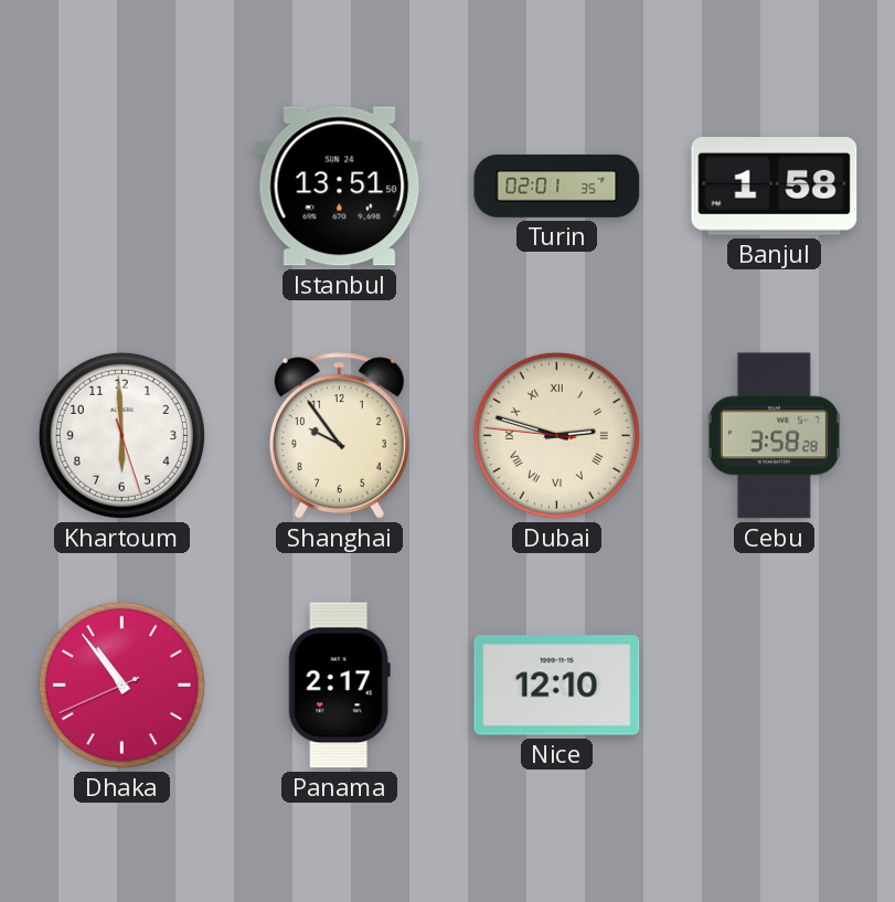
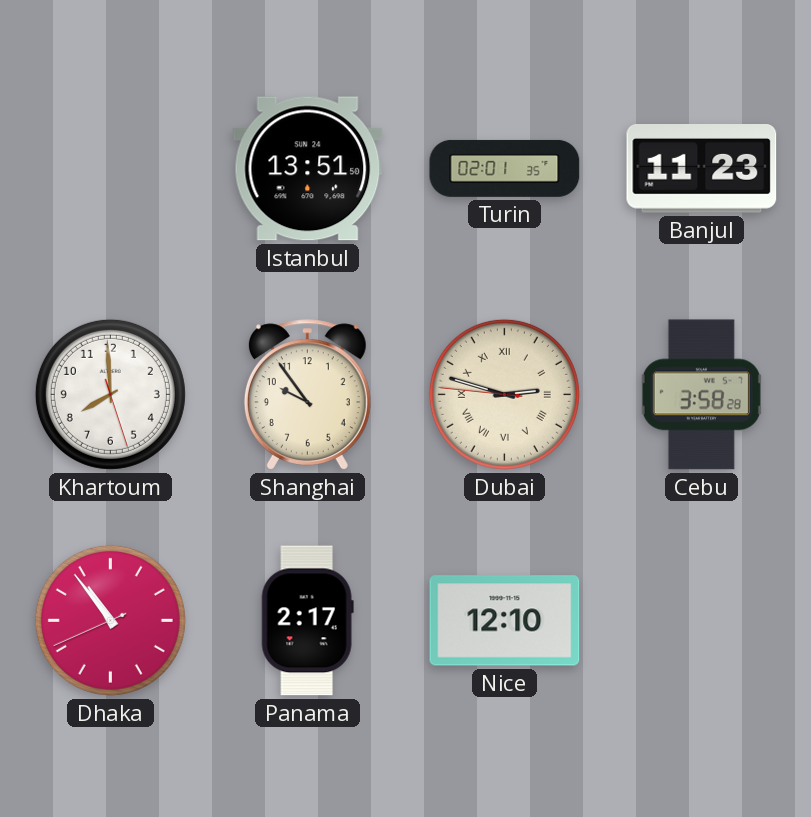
Banjul: 1:58 -> 11:23 (702, 169)
Khartoum: 5:59 -> 7:59 (110, 394)
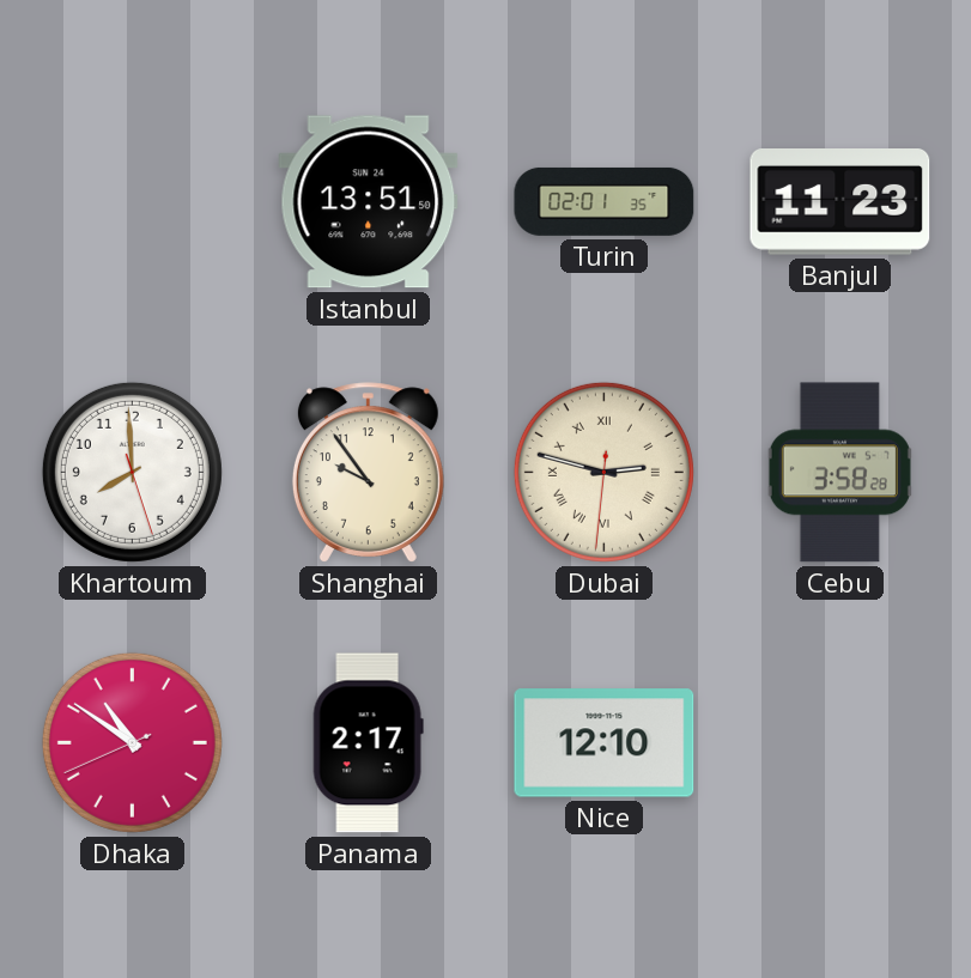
Dubai: 2:47:46 -> 2:47:31 (603, 472)
Dhaka: 10:53 -> 10:50 (132, 742)
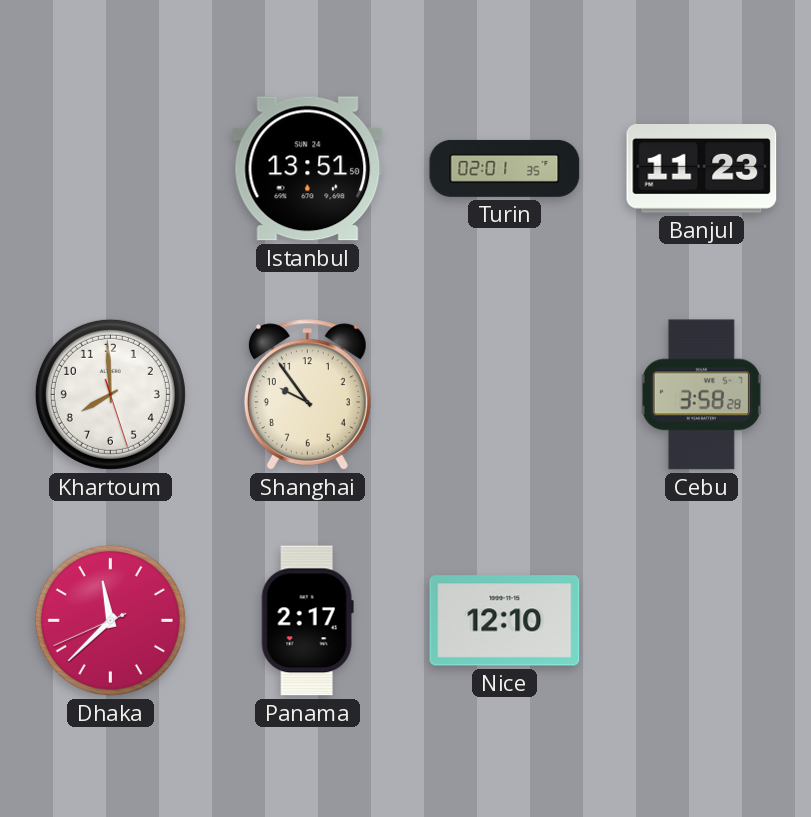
Dubai: 2:47 -> none (603, 472)
Dhaka: 10:50 -> 11:37 (110, 620)
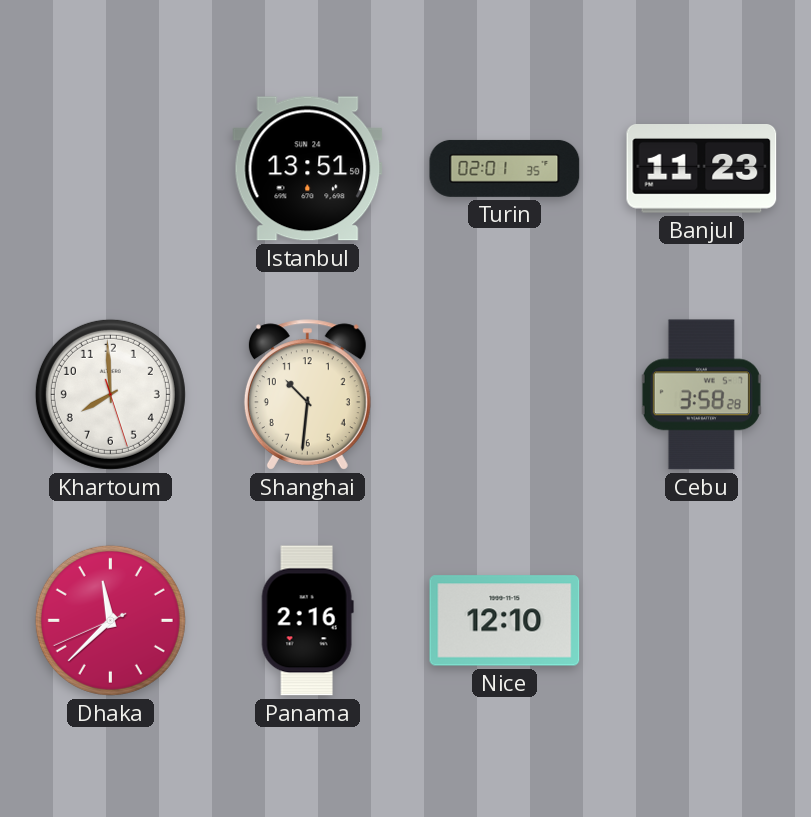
Shanghai: 9:54 -> 10:31 (307, 395)
Panama: 2:17 -> 2:16 (307, 621)
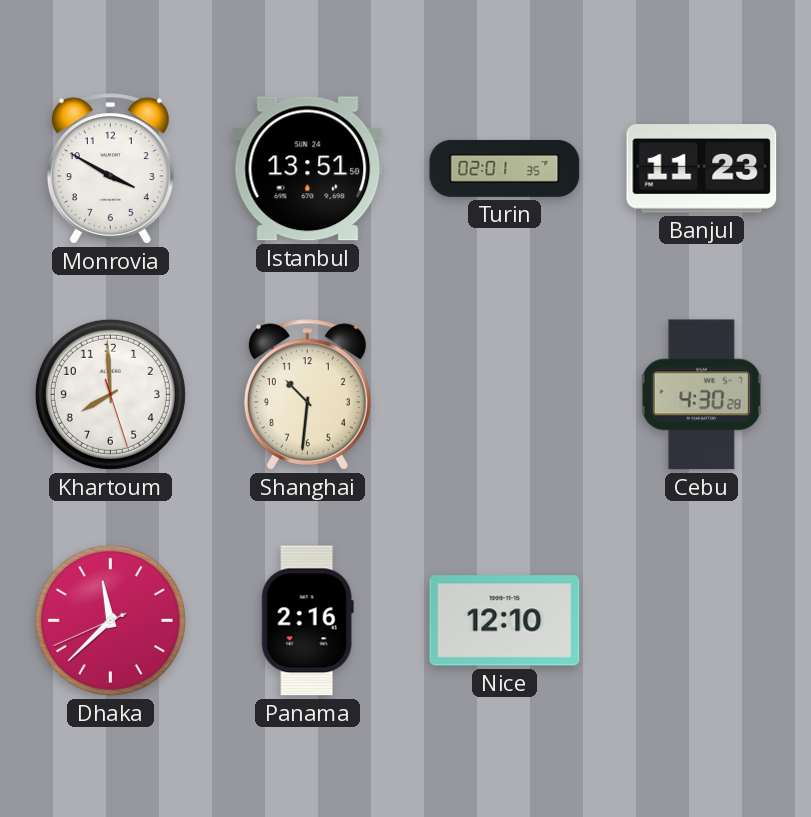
Monrovia: none -> 3:50 (110, 169)
Cebu: 3:58 -> 4:30 (701, 395)
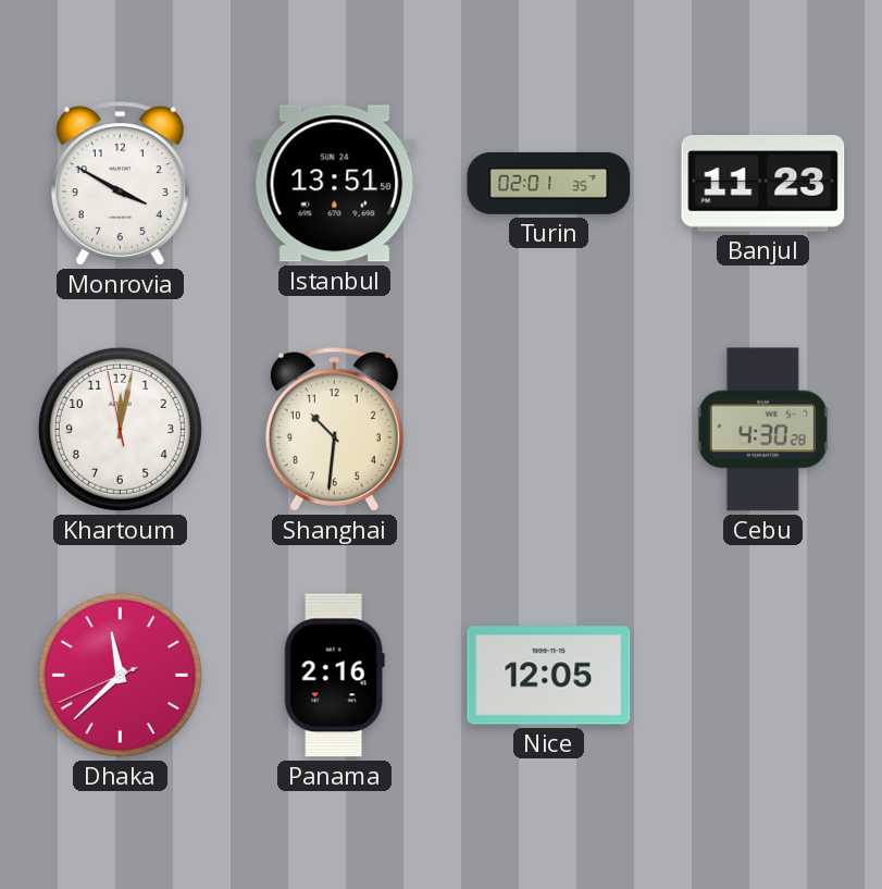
Khartoum: 7:59 -> 12:01 (120, 429)
Nice: 12:10 -> 12:05 (549, 676)
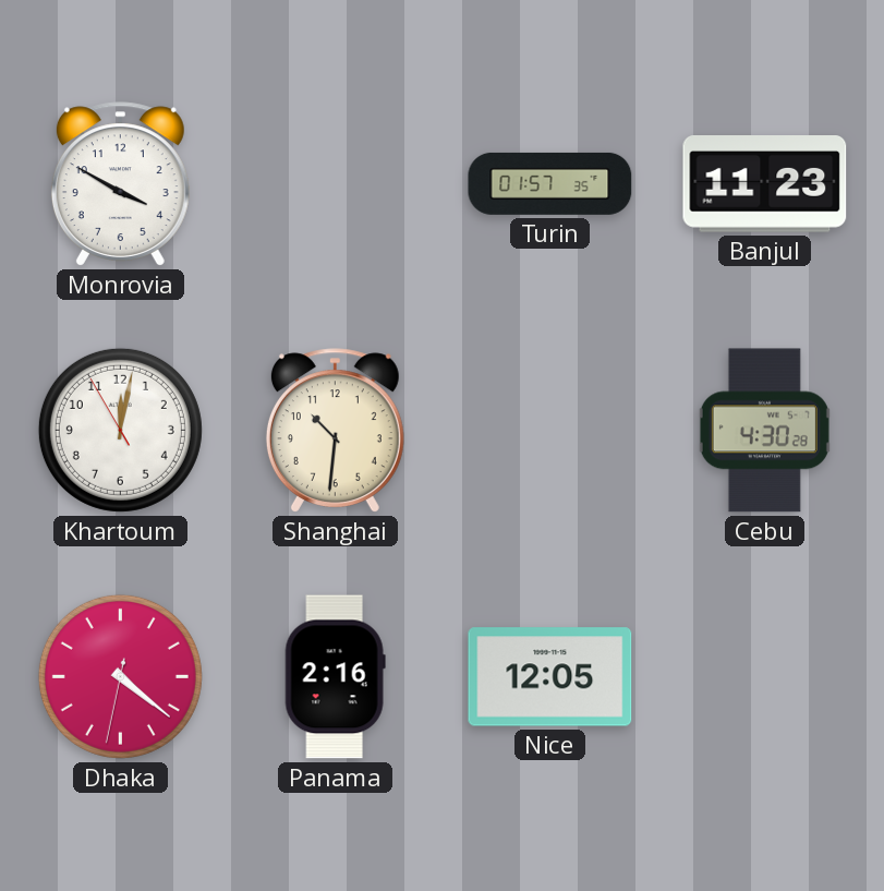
Istanbul: 13:51 -> none (335, 184)
Turin: 02:01 -> 01:57 (550, 183)
Khartoum: 12:01:58 -> 12:01:55 (120, 430)
Dhaka: 11:37 -> 4:21 (120, 676)
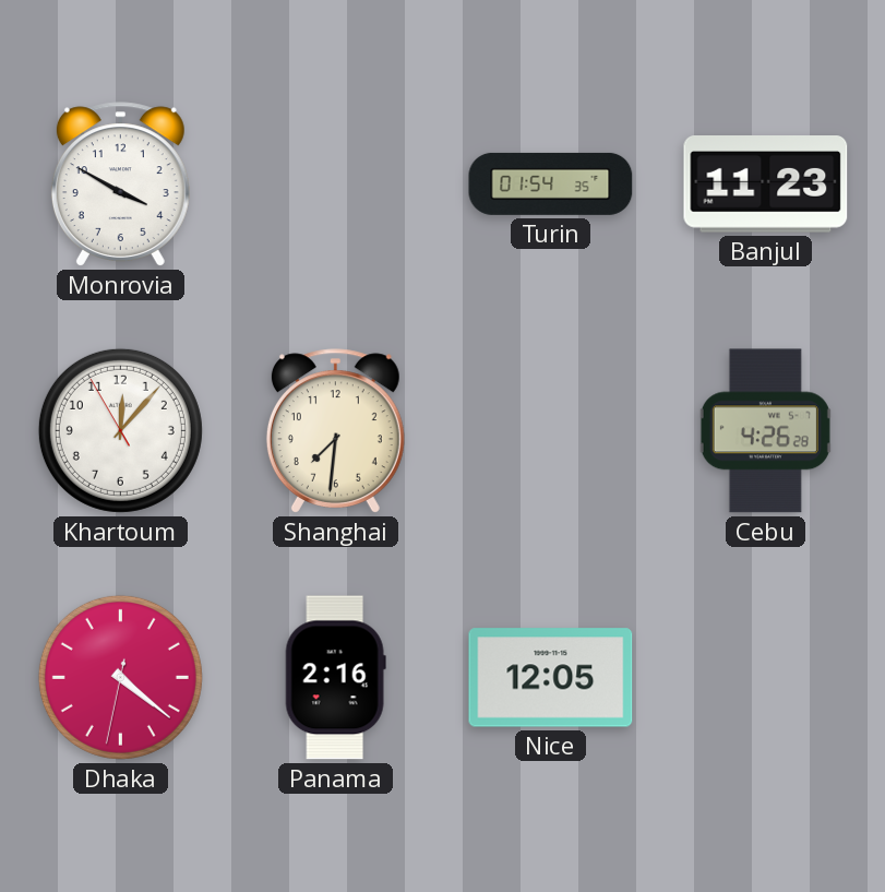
Turin: 01:57 -> 01:54 (551, 183)
Khartoum: 12:01 -> 12:06 (120, 430)
Shanghai: 10:31 -> 7:31 (335, 431)
Cebu: 4:30 -> 4:26 (765, 431)
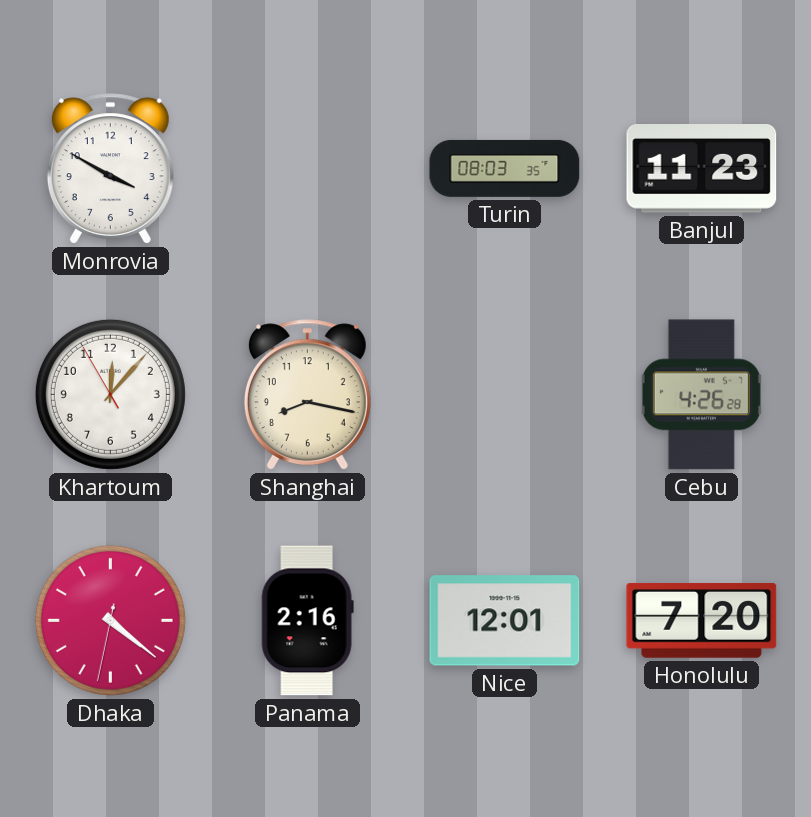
Turin: 01:54 -> 08:03 (505, 168)
Shanghai: 7:31 -> 8:17 (307, 395)
Nice: 12:05 -> 12:01 (505, 621)
Honolulu: none -> 7:20 (702, 621)
